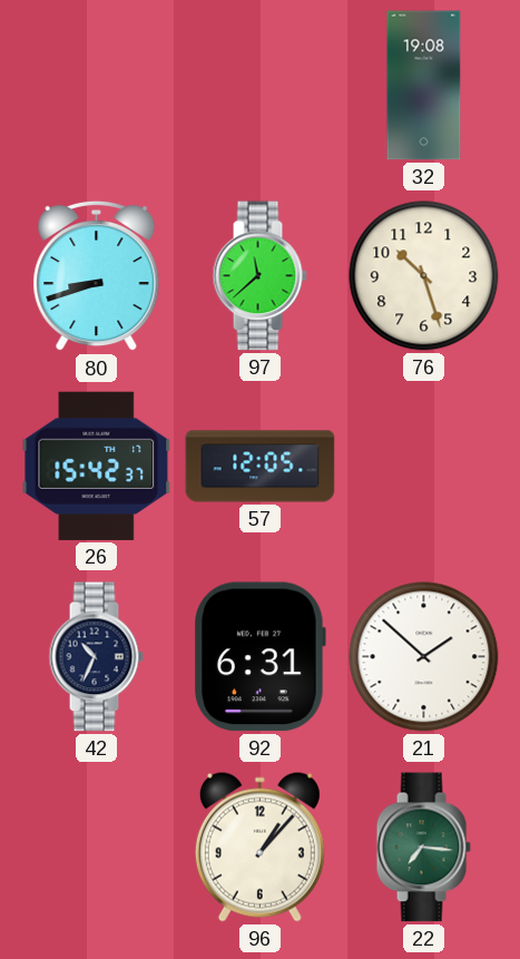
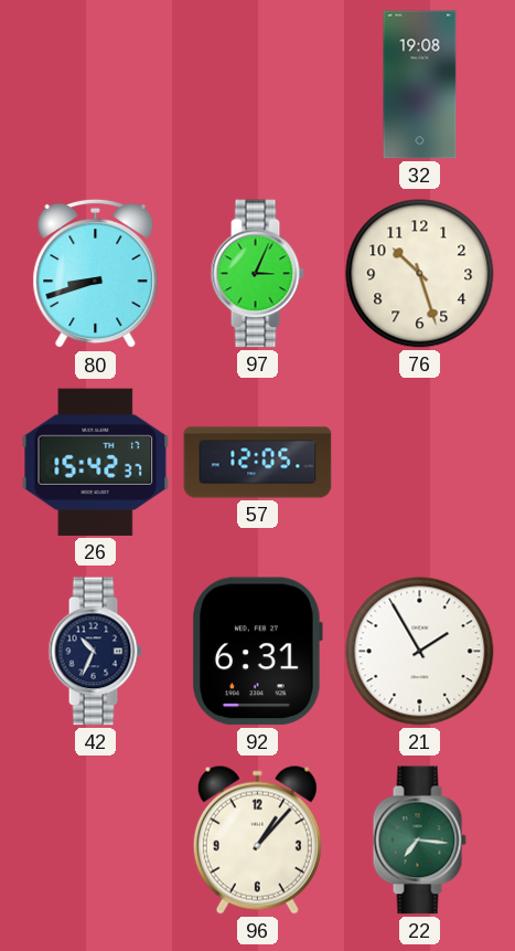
97: 11:38 -> 3:04 (257, 274)
21: 1:52 -> 1:55 (420, 652)
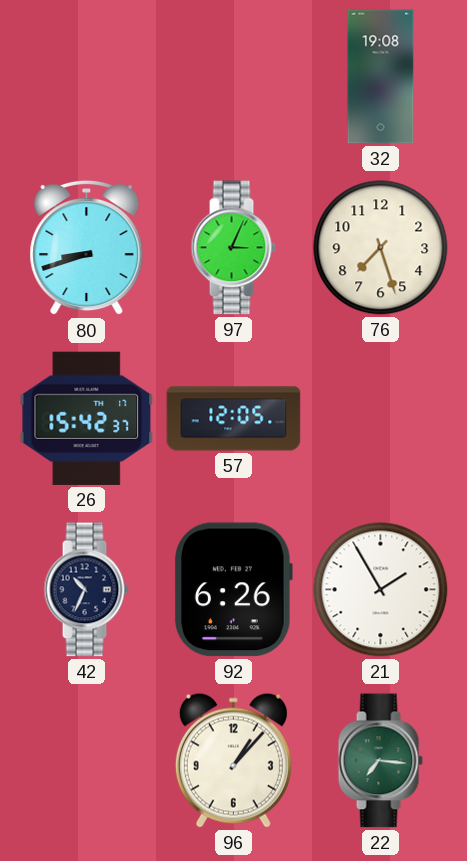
76: 10:27 -> 7:27 (381, 248)
92: 6:31 -> 6:26 (233, 590)
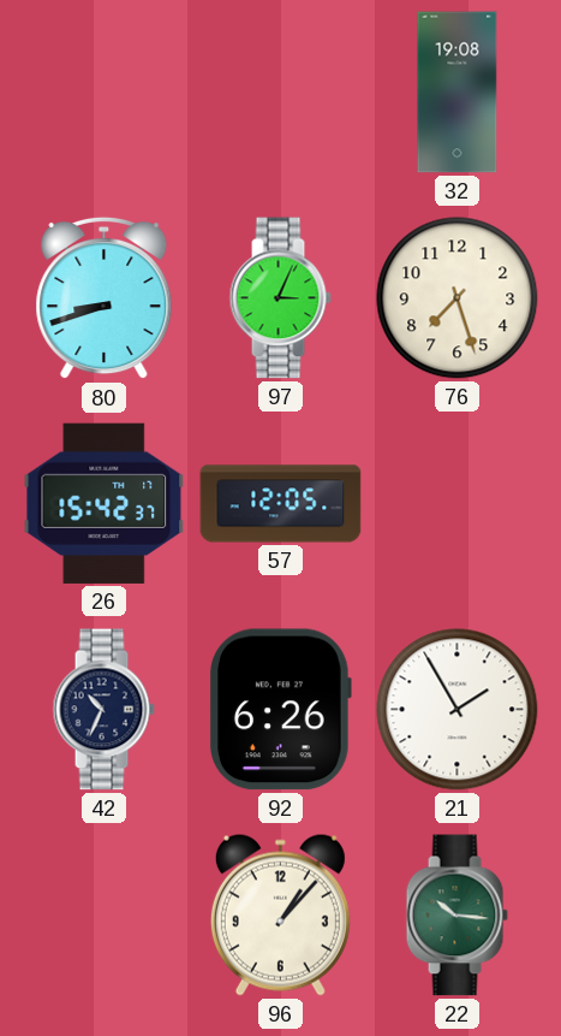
22: 7:16 -> 10:16 (456, 916)
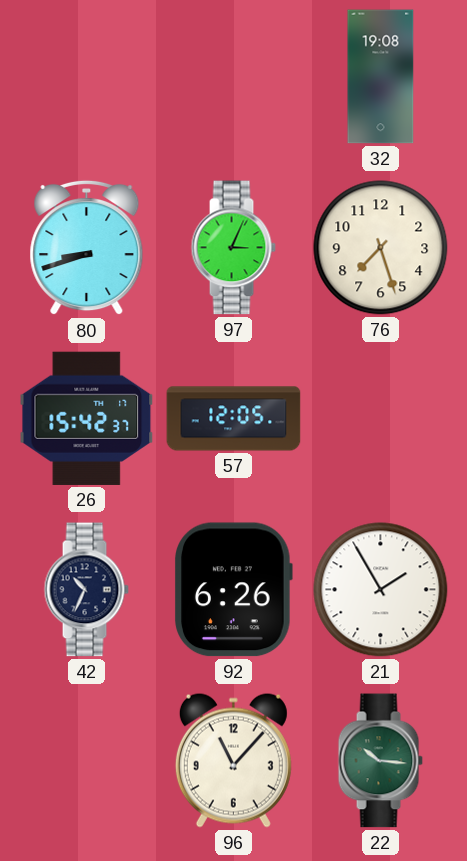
96: 1:07 -> 11:07 (233, 760)
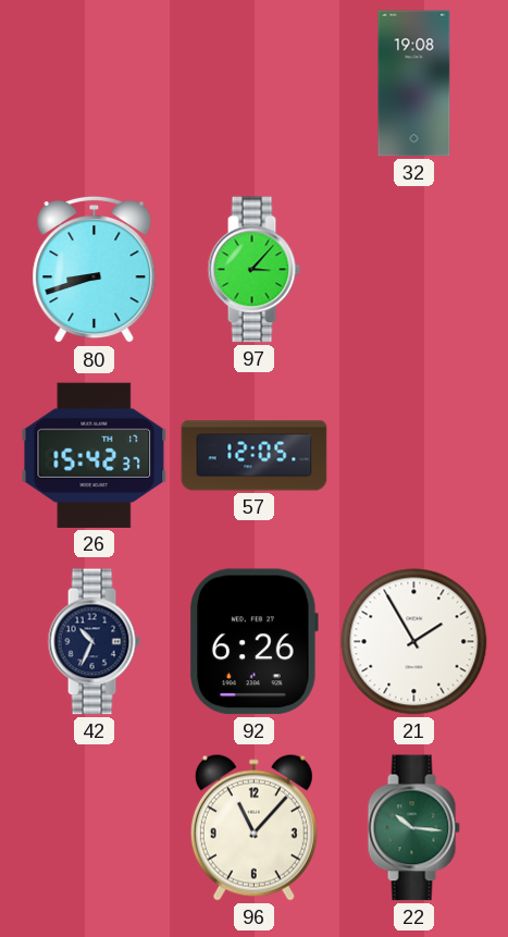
97: 3:04 -> 3:07 (253, 270)
76: 7:27 -> none (381, 248)
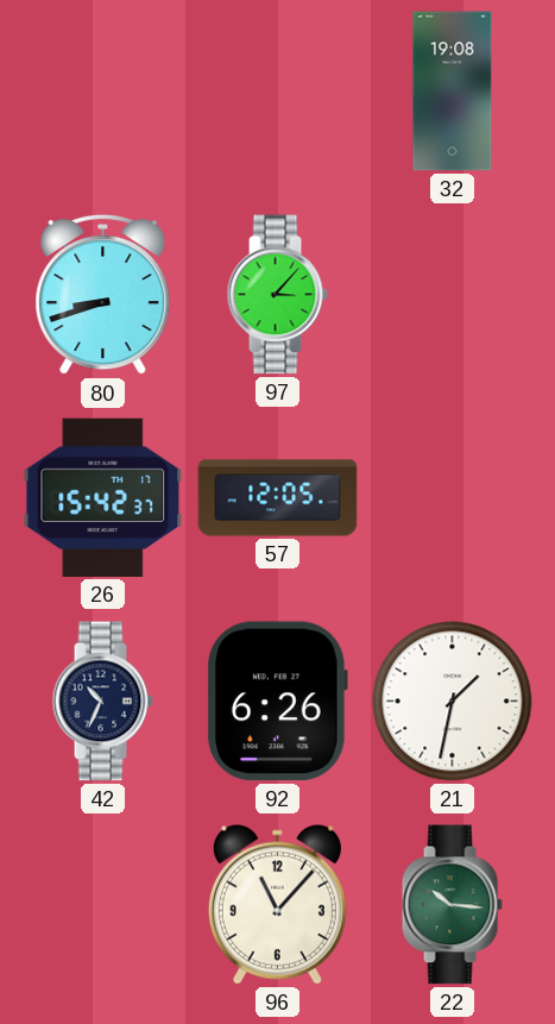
21: 1:55 -> 1:32 (453, 702)
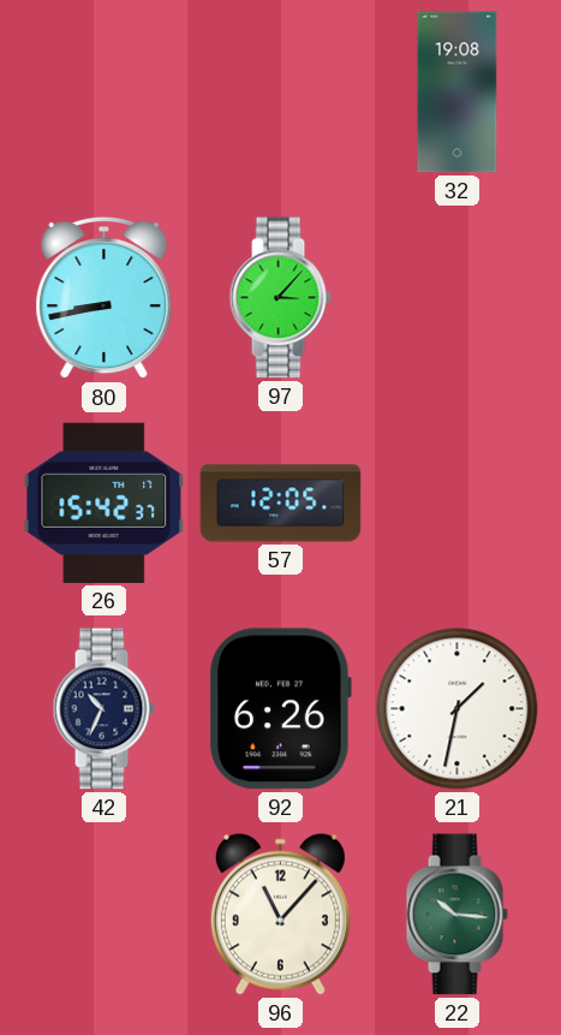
80: 8:42 -> 8:43 (105, 298)
